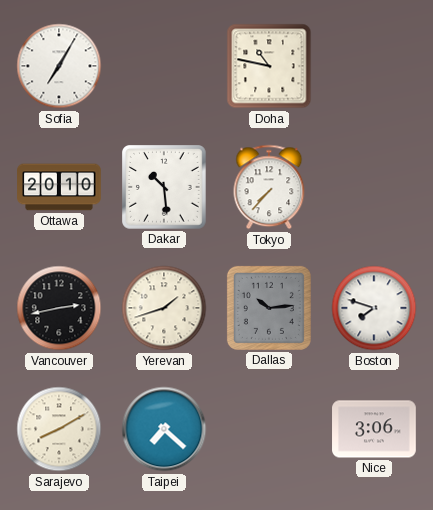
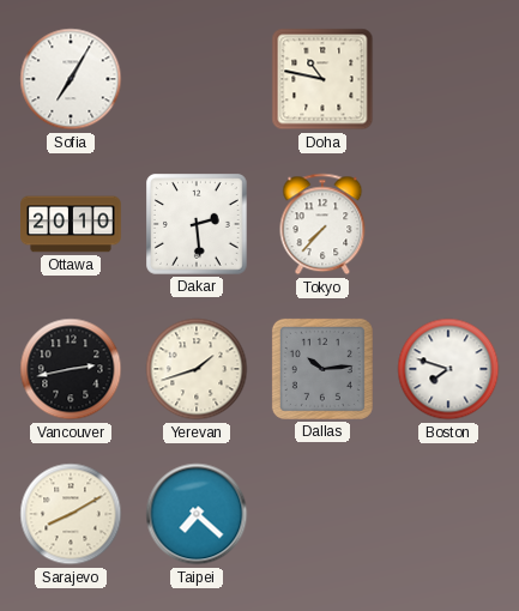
Dakar: 10:29 -> 2:29 (198, 225)
Nice: 3:06 -> none (374, 429)
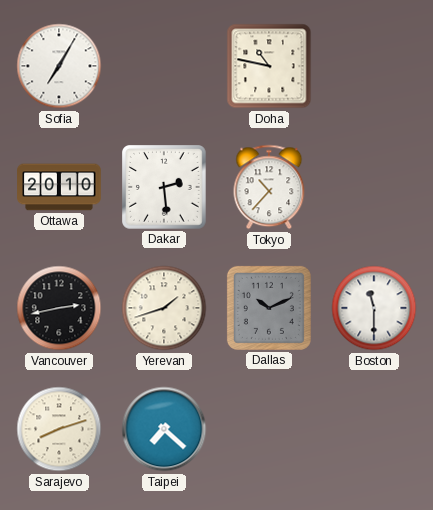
Tokyo: 7:37 -> 10:37 (269, 187)
Dallas: 10:14 -> 10:11 (269, 308)
Boston: 7:48 -> 11:30 (374, 308)
Sarajevo: 8:10 -> 8:12 (59, 429)
